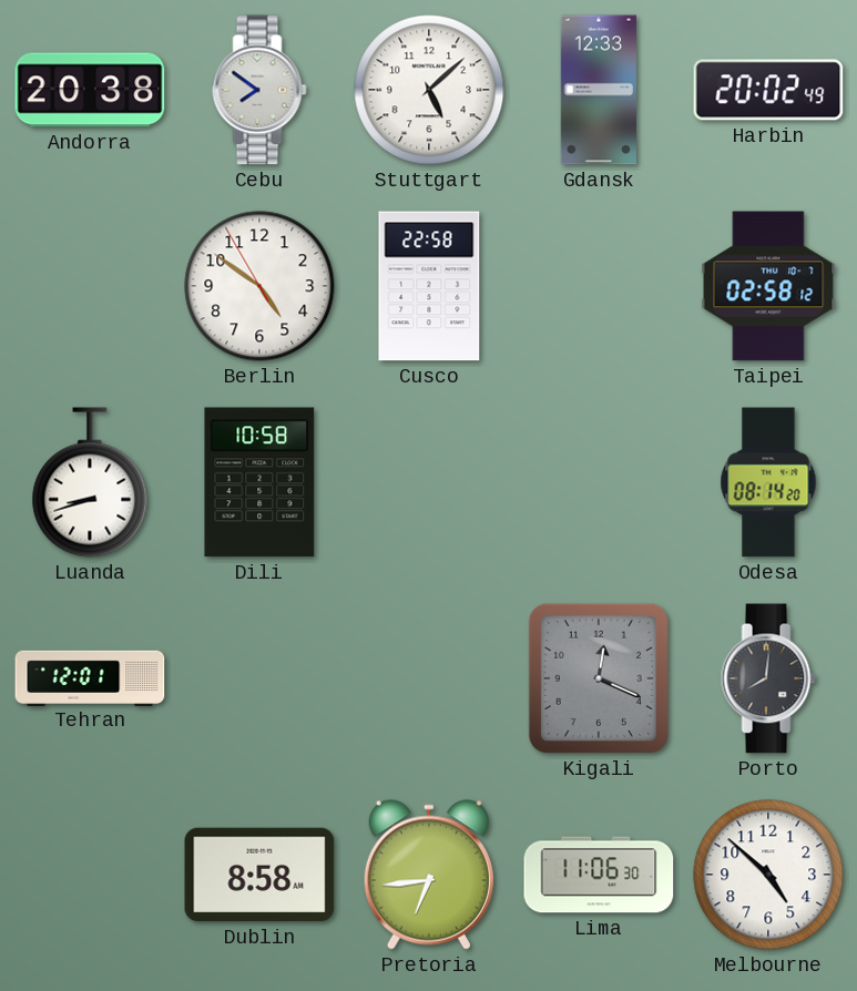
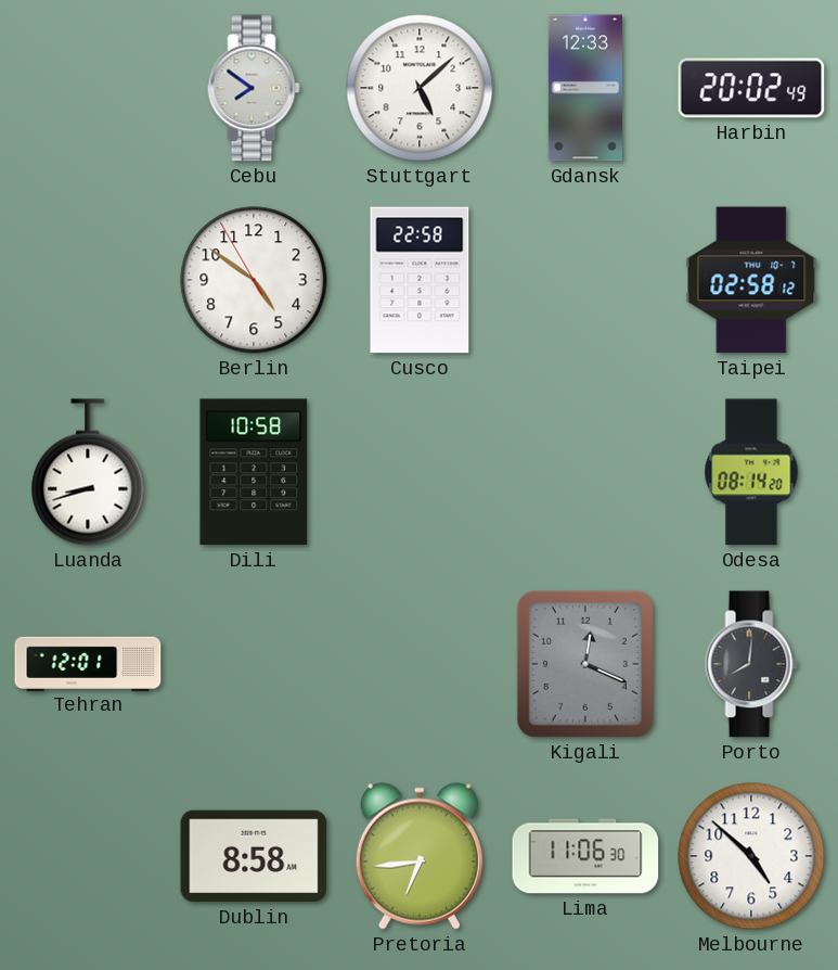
Andorra: 20:38 -> none (90, 90)
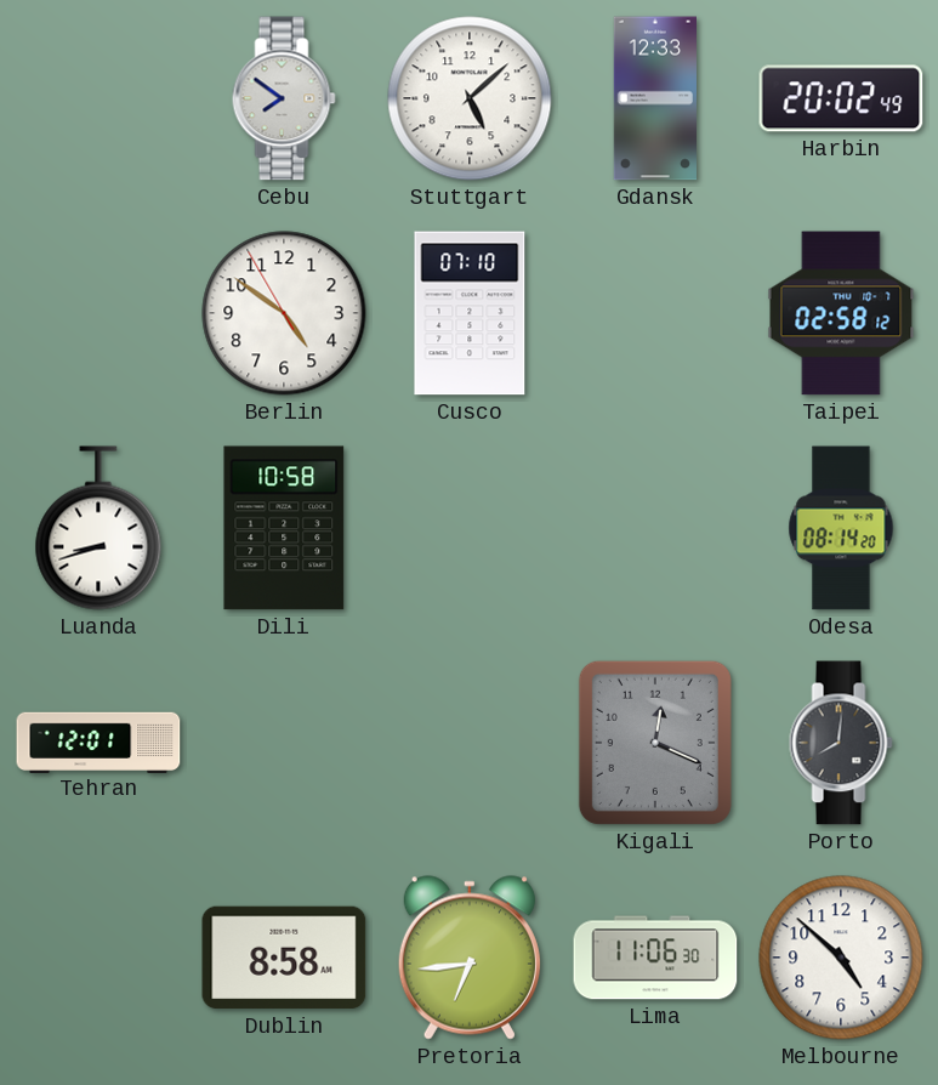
Cusco: 22:58 -> 07:10 (470, 313)
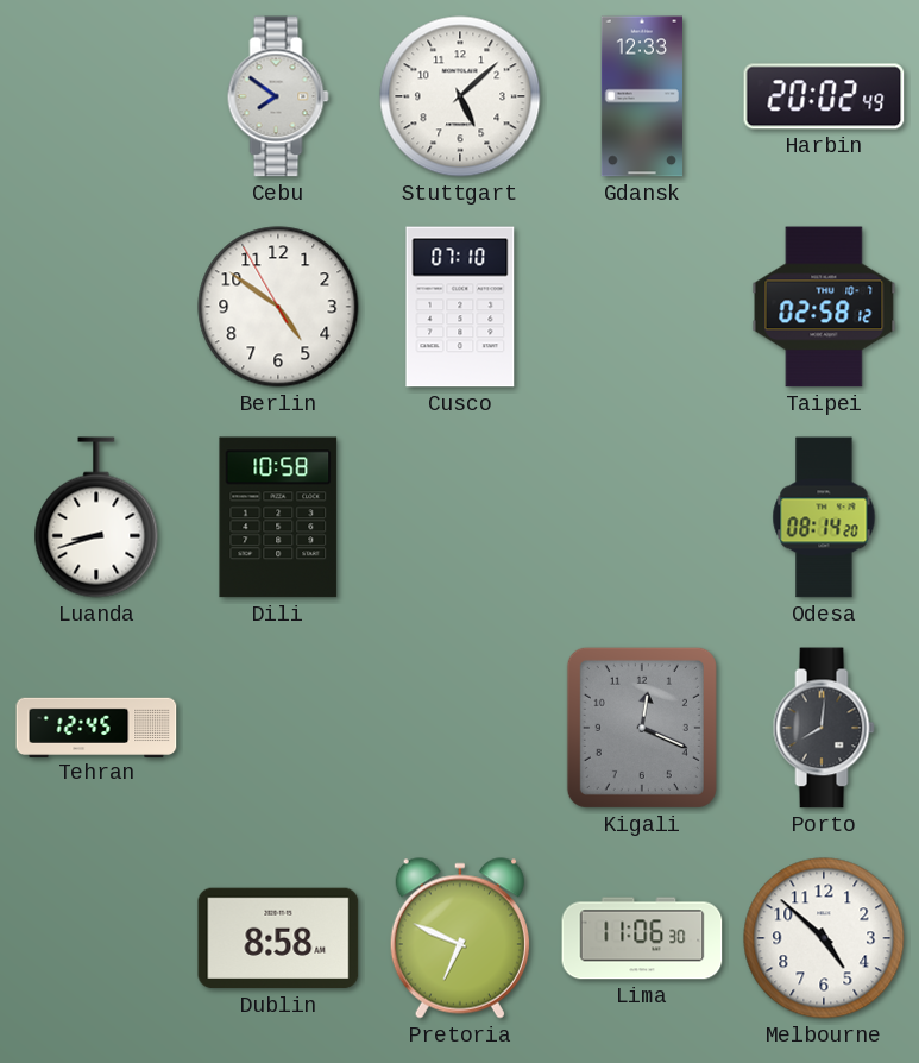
Tehran: 12:01 -> 12:45 (96, 727)
Pretoria: 6:44 -> 6:49 (460, 938)
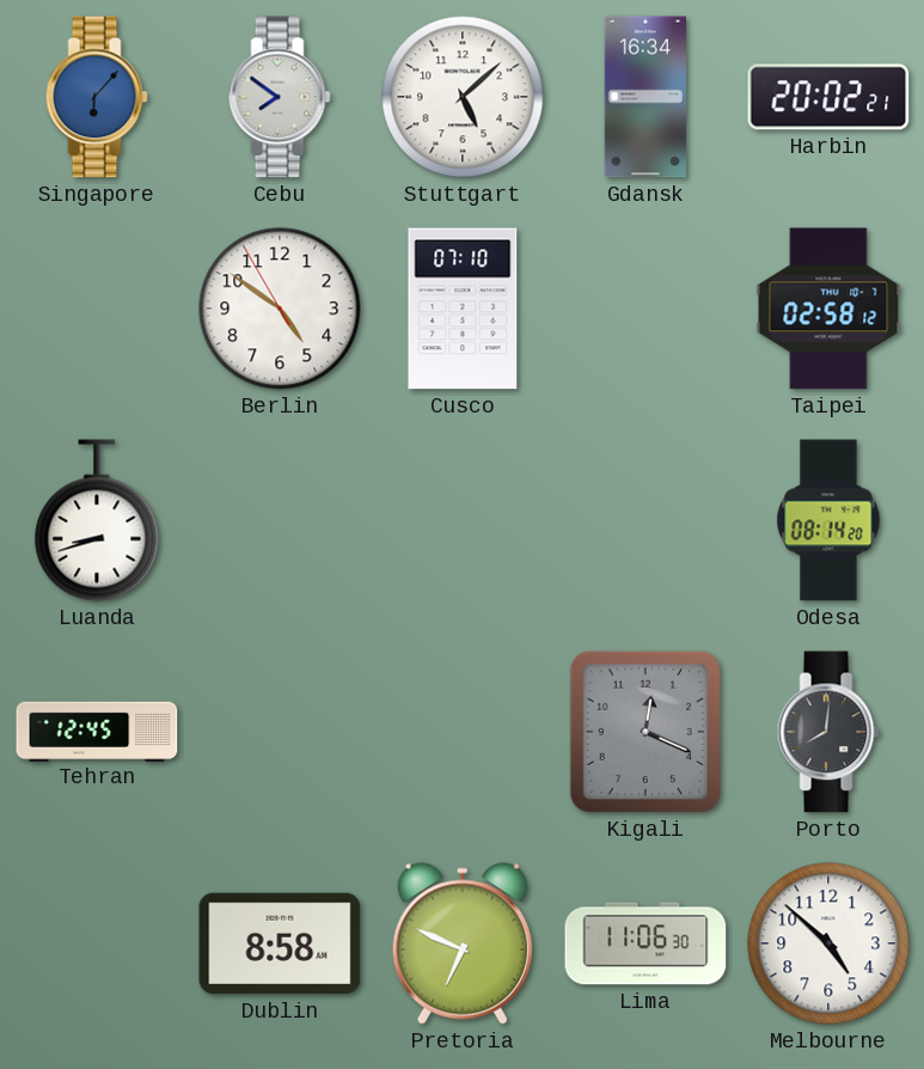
Singapore: none -> 6:07 (97, 97)
Gdansk: 12:33 -> 16:34 (644, 97)
Harbin: 20:02:49 -> 20:02:21 (828, 97)
Dili: 10:58 -> none (278, 517)
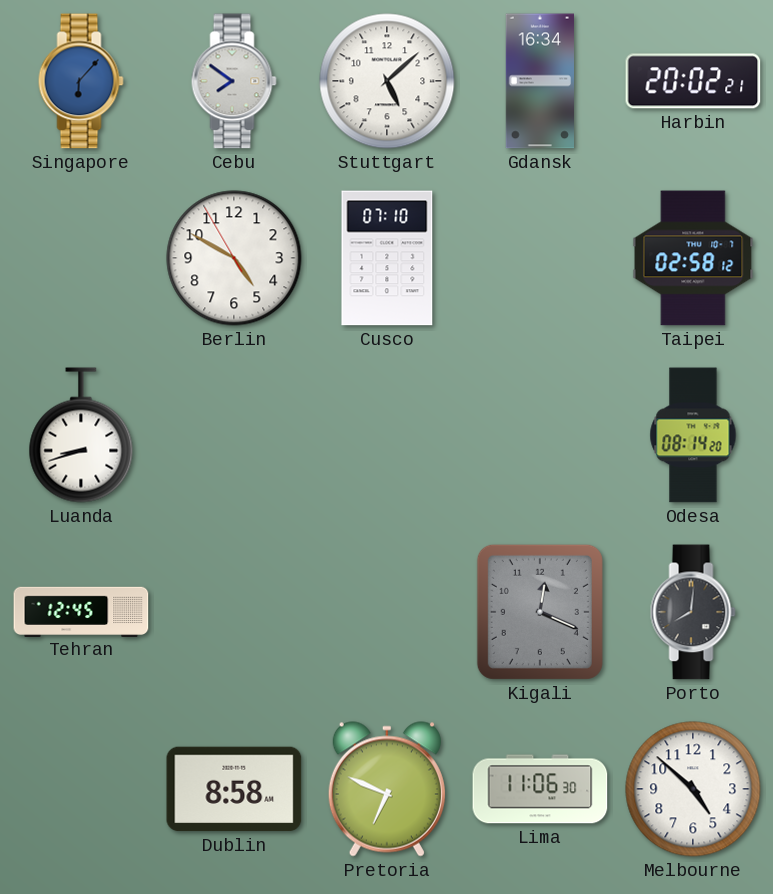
Berlin: 4:50 -> 4:49 (234, 258)
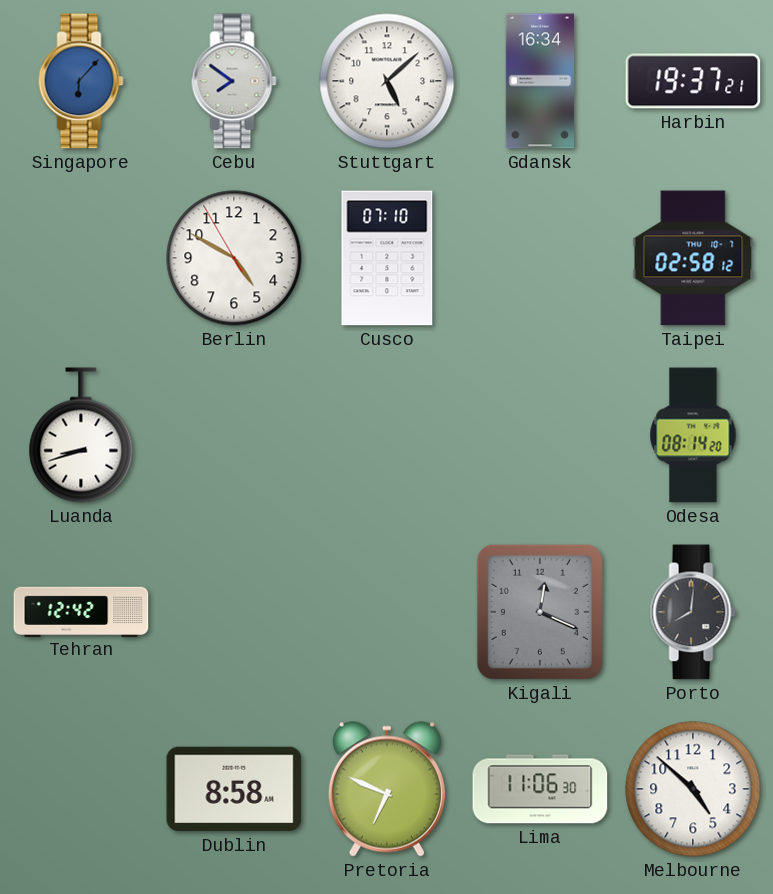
Harbin: 20:02 -> 19:37 (693, 81)
Tehran: 12:45 -> 12:42 (81, 611)
